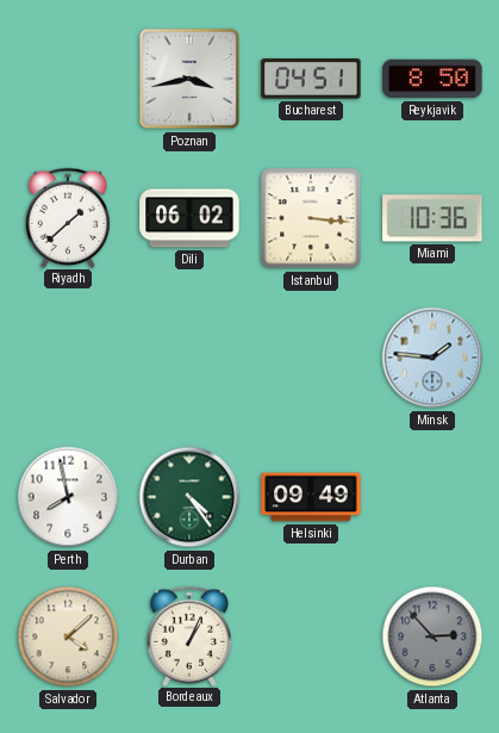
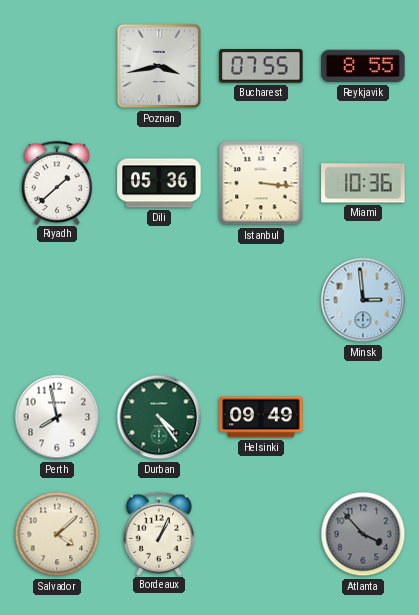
Bucharest: 04:51 -> 07:55 (261, 66)
Reykjavik: 8:50 -> 8:55 (363, 66)
Dili: 06:02 -> 05:36 (159, 183)
Minsk: 1:46 -> 2:59 (363, 300)
Atlanta: 2:53 -> 3:53 (363, 534)
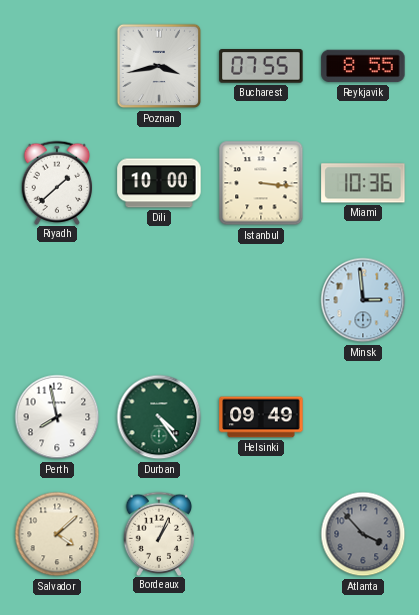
Dili: 05:36 -> 10:00 (159, 183)
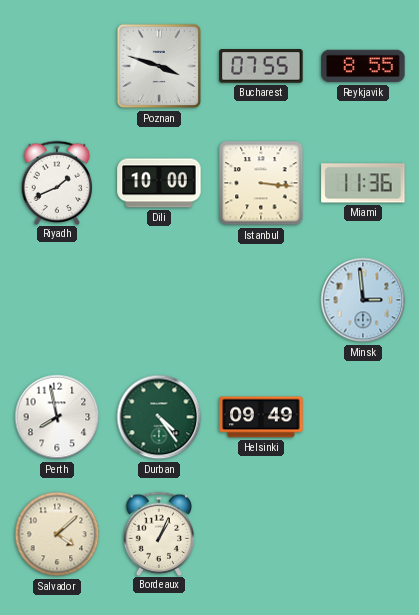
Poznan: 3:43 -> 3:48 (159, 66)
Riyadh: 1:38 -> 1:41 (57, 182)
Miami: 10:36 -> 11:36 (363, 183)
Atlanta: 3:53 -> none (363, 534)
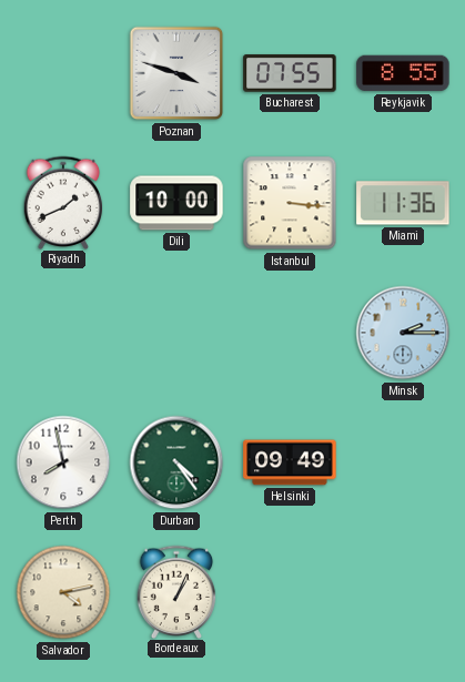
Minsk: 2:59 -> 2:15 (403, 333)
Salvador: 4:08 -> 4:13 (63, 592)
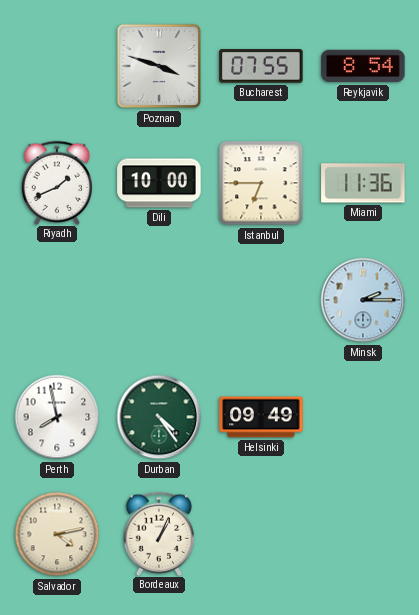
Reykjavik: 8:55 -> 8:54 (363, 66)
Istanbul: 3:16 -> 6:45 (261, 183)
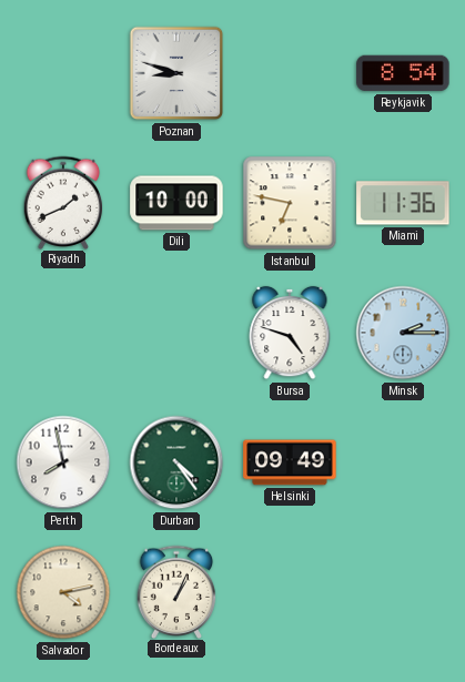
Poznan: 3:48 -> 8:48 (176, 73)
Bucharest: 07:55 -> none (261, 66)
Istanbul: 6:45 -> 6:47 (290, 203)
Bursa: none -> 4:48 (290, 333)
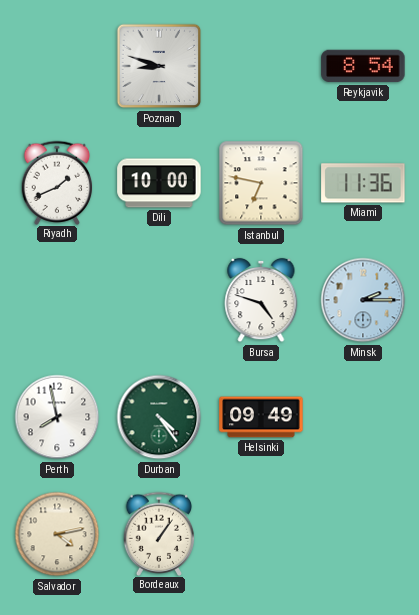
Bordeaux: 1:04 -> 1:06 (159, 533)
